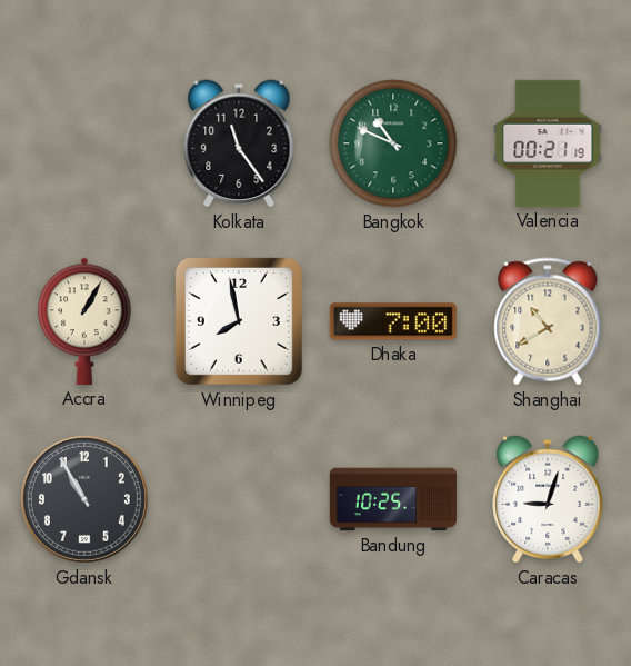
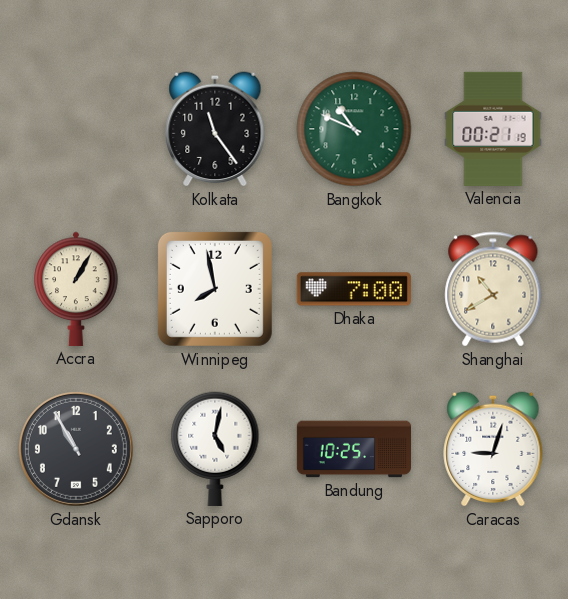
Sapporo: none -> 5:02 (215, 449)
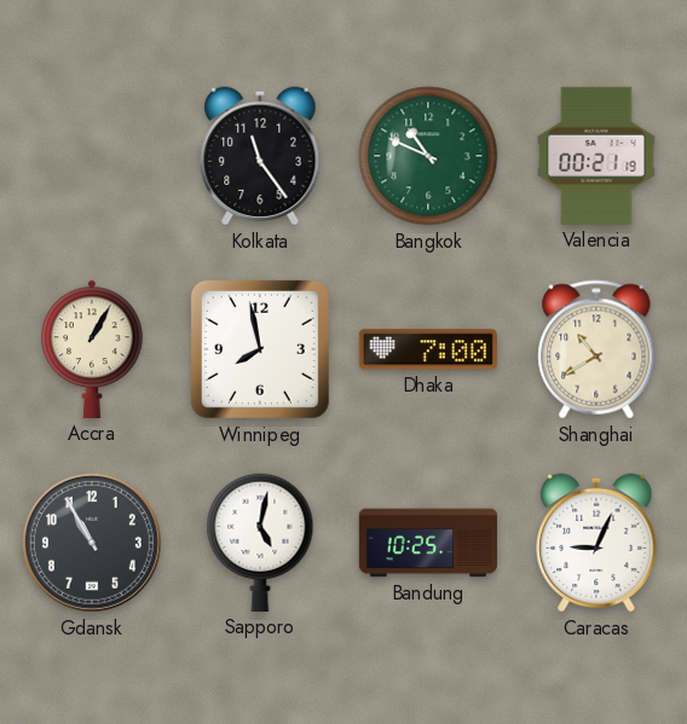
Caracas: 9:03 -> 9:04 (596, 543)
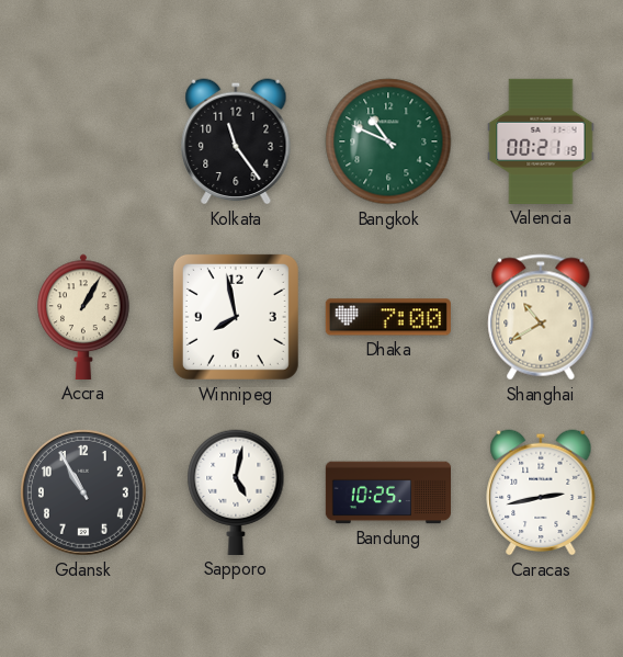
Caracas: 9:04 -> 2:43 (541, 492)
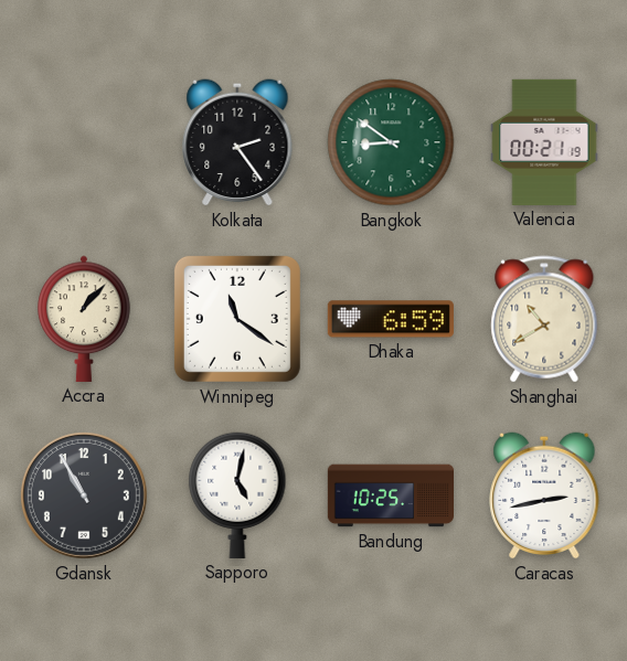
Kolkata: 11:24 -> 2:24 (237, 142)
Bangkok: 10:49 -> 8:51 (391, 142)
Accra: 1:05 -> 1:07 (84, 319)
Winnipeg: 7:58 -> 11:21 (237, 319)
Dhaka: 7:00 -> 6:59 (391, 319)
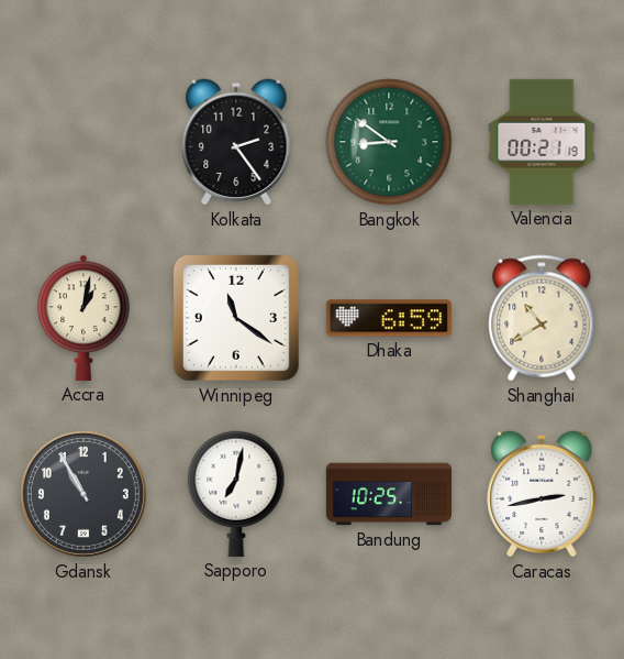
Accra: 1:07 -> 1:02 (83, 318)
Sapporo: 5:02 -> 7:02 (236, 494)
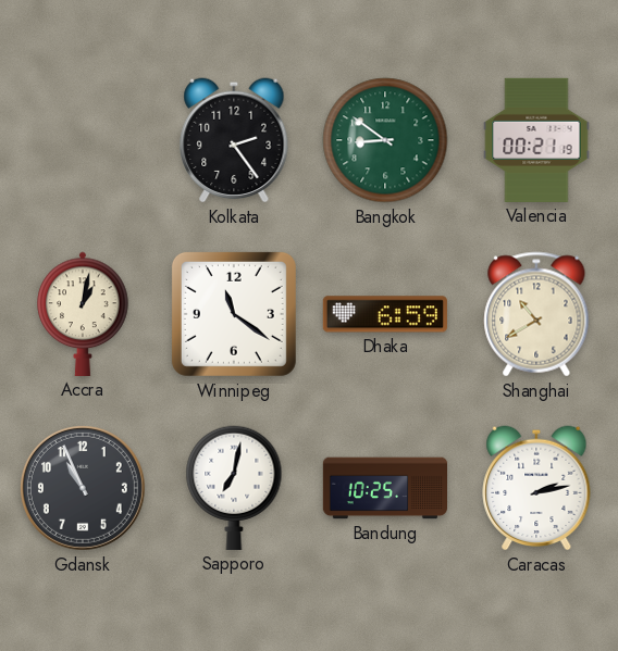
Gdansk: 10:55 -> 10:56 (83, 488)
Caracas: 2:43 -> 2:13 (536, 488)
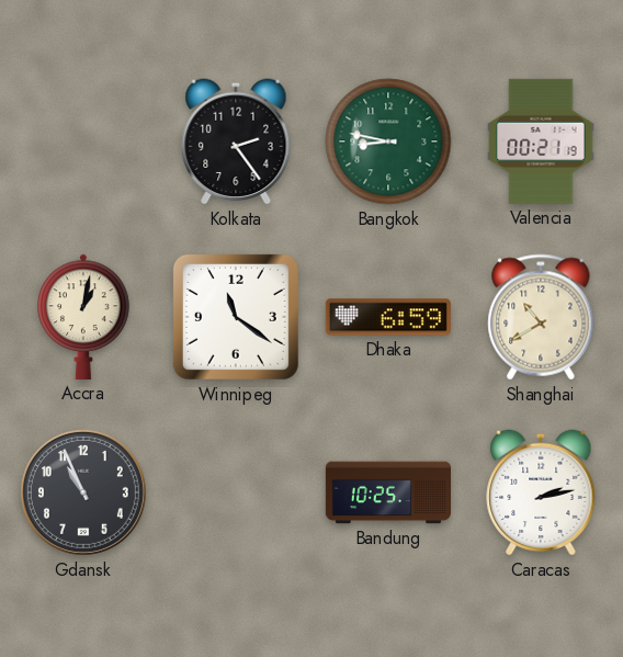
Bangkok: 8:51 -> 8:47 (388, 141)
Sapporo: 7:02 -> none (234, 488)
